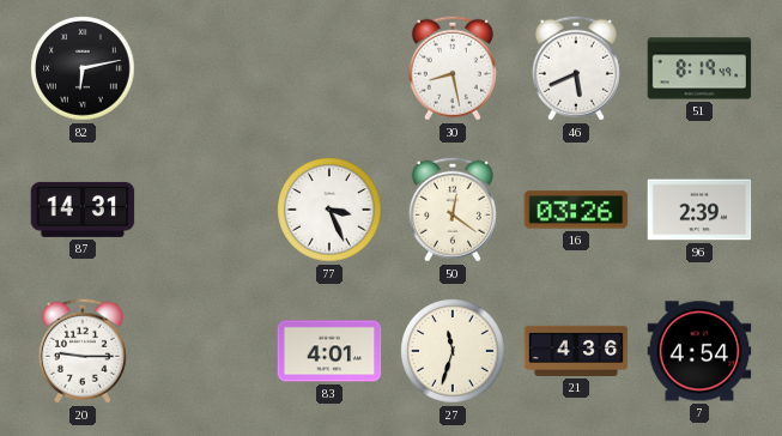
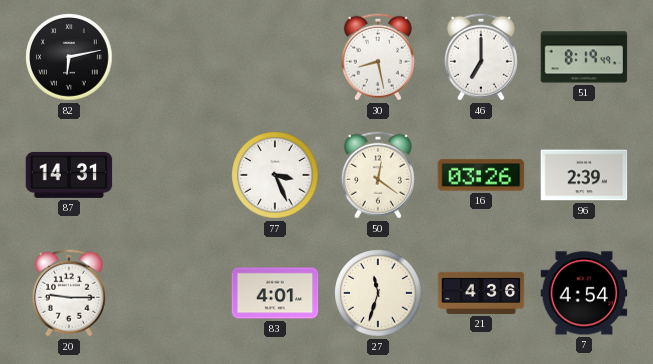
46: 5:41 -> 7:00 (481, 57)
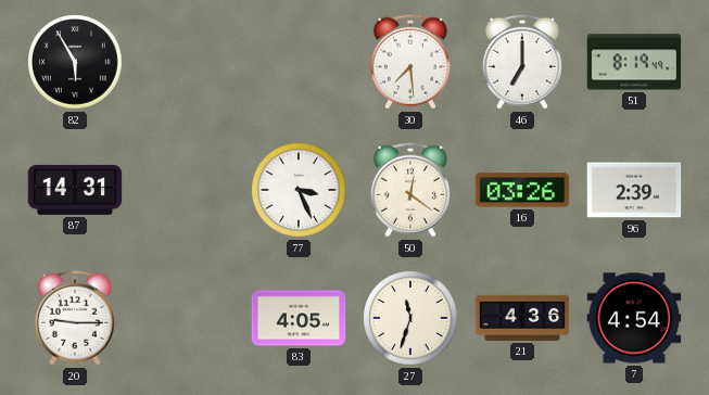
82: 6:13 -> 5:55 (75, 62)
30: 8:28 -> 7:29 (410, 62)
83: 4:01 -> 4:05 (299, 318)
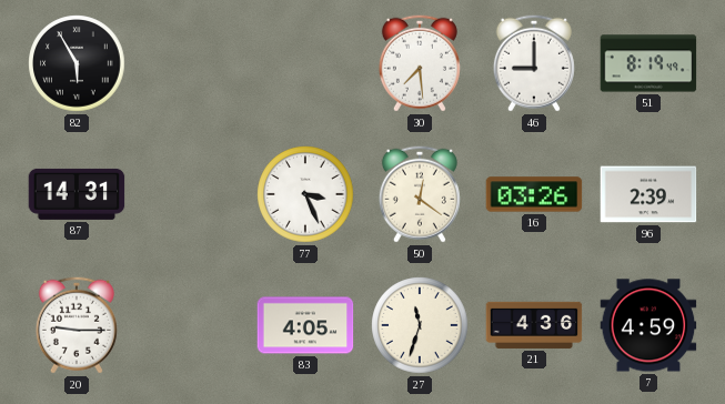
46: 7:00 -> 9:00 (534, 63)
7: 4:54 -> 4:59 (648, 325)
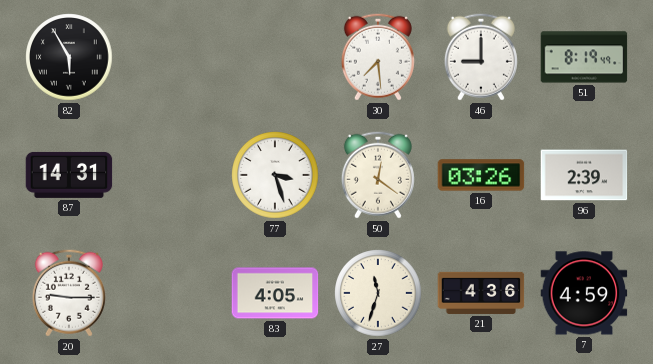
77: 3:26 -> 3:27 (275, 175)
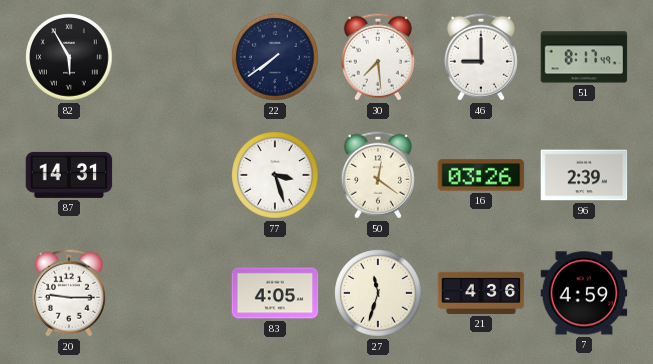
22: none -> 7:39 (275, 57)
51: 8:19 -> 8:17 (584, 57)
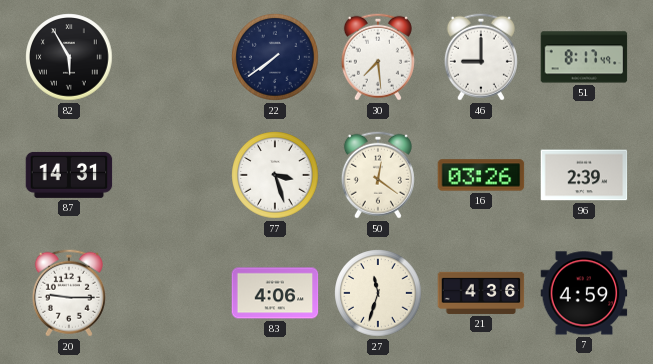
83: 4:05 -> 4:06 (275, 293)
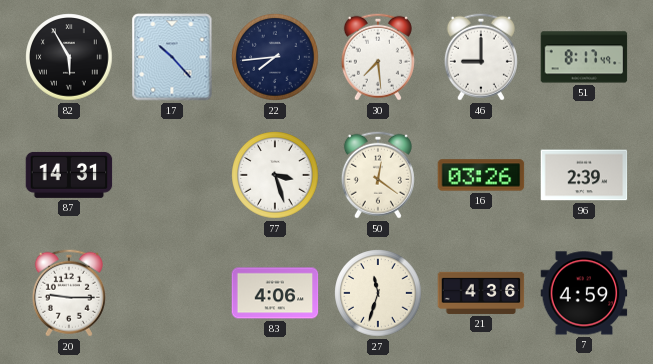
17: none -> 10:23 (172, 57)
22: 7:39 -> 7:44 (275, 57)
